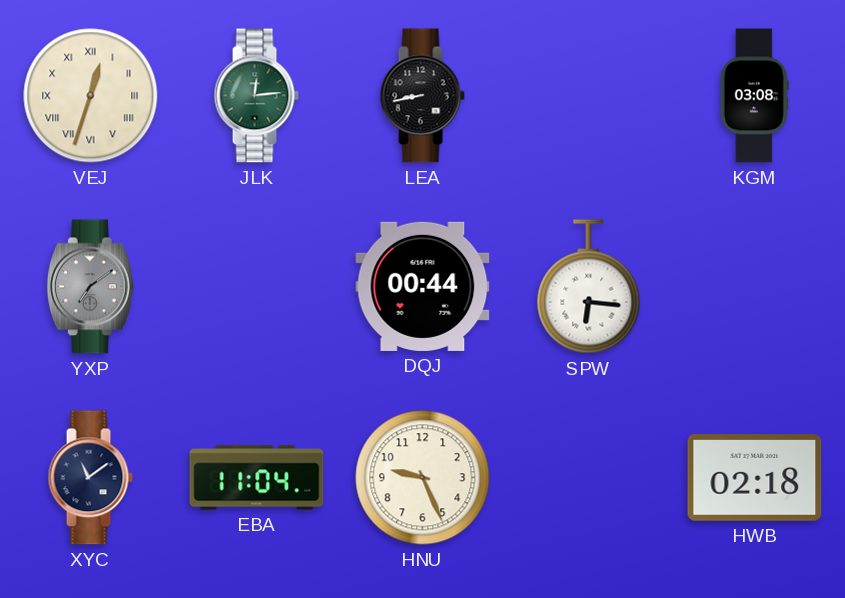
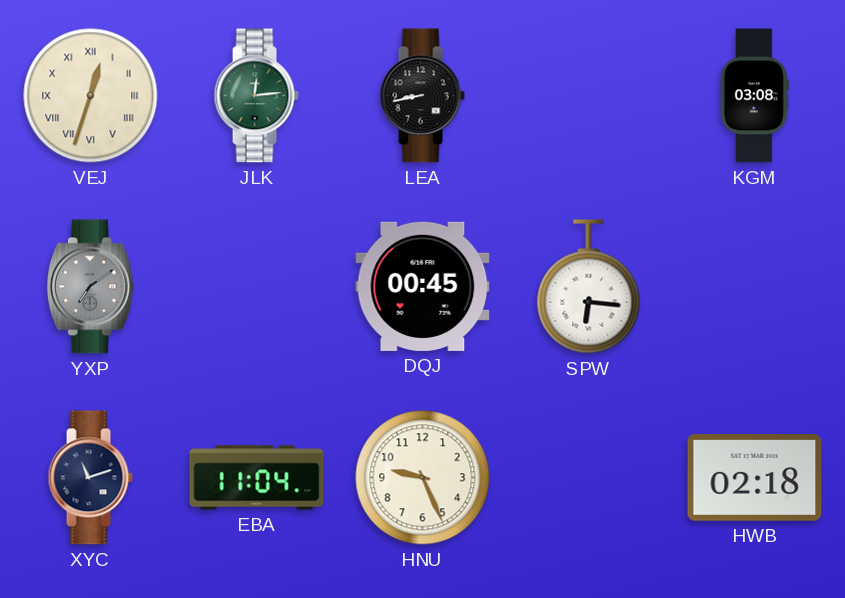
DQJ: 00:44 -> 00:45 (423, 286)
XYC: 11:09 -> 11:12 (90, 478)
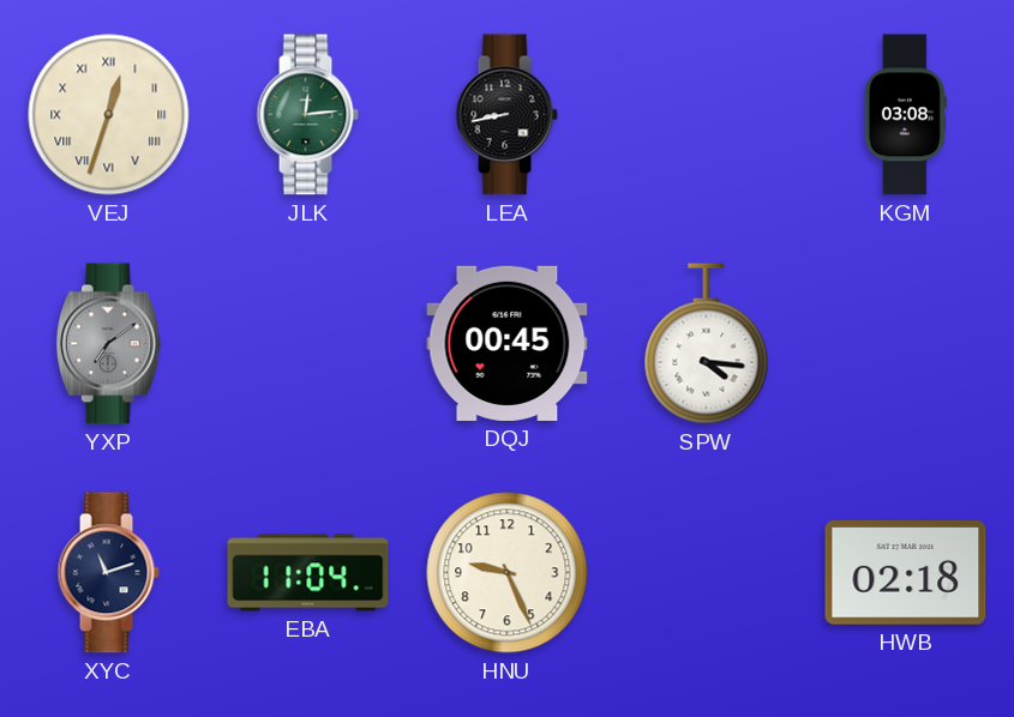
SPW: 6:16 -> 4:16 (707, 344)
